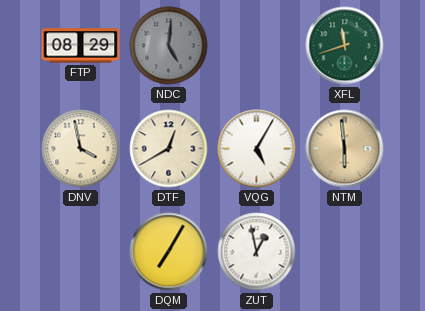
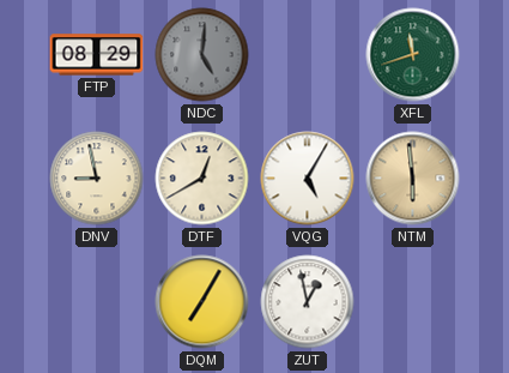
DNV: 3:58 -> 8:58 (97, 179)
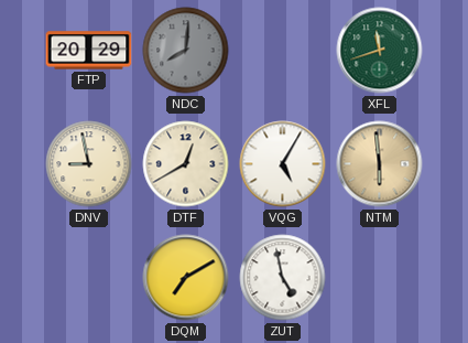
FTP: 08:29 -> 20:29 (89, 51)
NDC: 5:01 -> 8:01 (186, 51)
DQM: 7:05 -> 7:10 (186, 278)
ZUT: 12:58 -> 4:58 (283, 278)
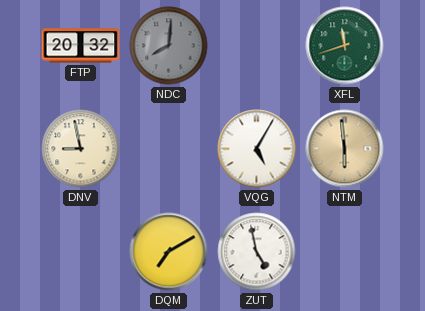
FTP: 20:29 -> 20:32 (81, 46)
DTF: 12:40 -> none (186, 164)
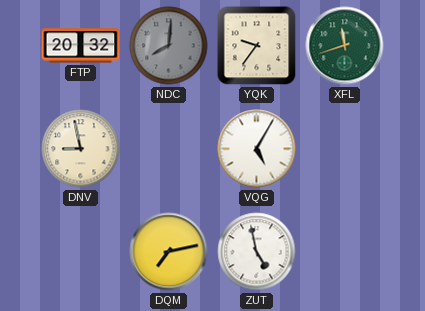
YQK: none -> 9:36 (257, 46)
NTM: 5:59 -> none (345, 149)
DQM: 7:10 -> 7:13 (169, 252)
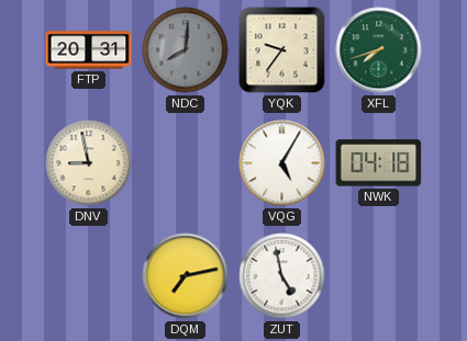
FTP: 20:32 -> 20:31 (89, 50)
XFL: 11:42 -> 7:42 (379, 50)
NWK: none -> 04:18 (379, 163)
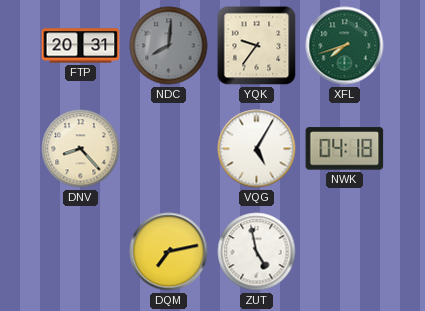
DNV: 8:58 -> 8:23 (81, 149)
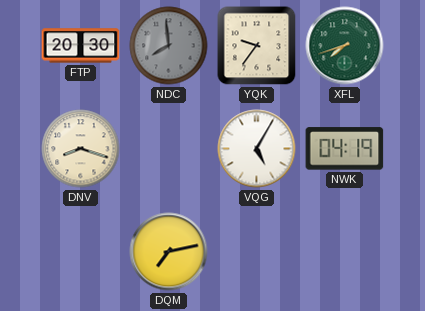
FTP: 20:31 -> 20:30 (81, 46)
NDC: 8:01 -> 7:59 (169, 46)
DNV: 8:23 -> 8:18 (81, 149)
NWK: 04:18 -> 04:19 (345, 149)
ZUT: 4:58 -> none (257, 252)
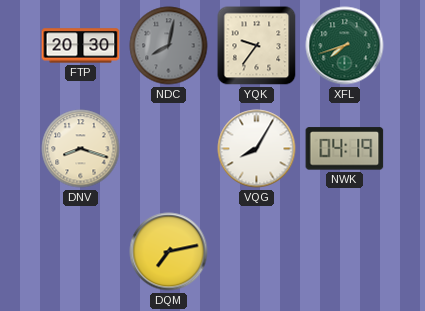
NDC: 7:59 -> 8:02 (169, 46)
VQG: 5:05 -> 8:05 (257, 149)
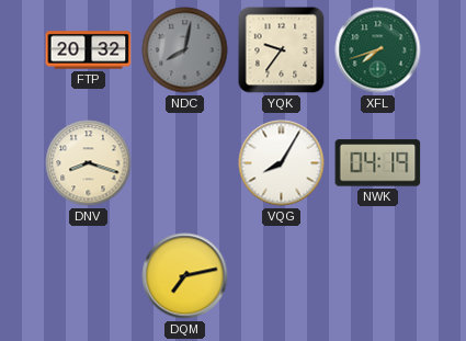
FTP: 20:30 -> 20:32 (89, 50)
